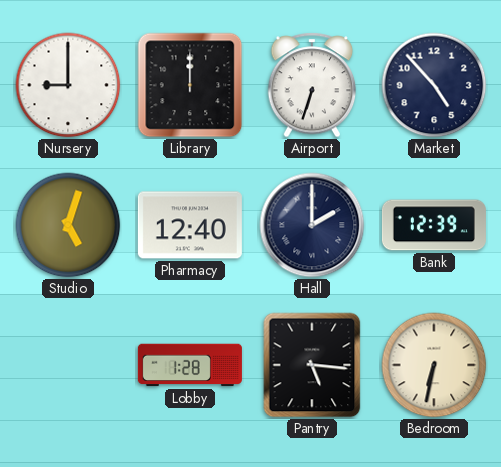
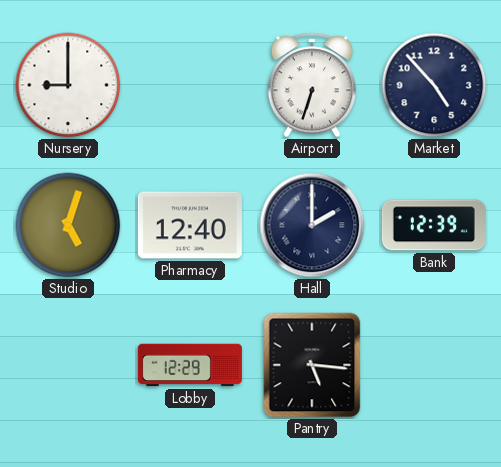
Library: 12:00 -> none (190, 85)
Lobby: 1:28 -> 12:29 (190, 365)
Bedroom: 6:32 -> none (434, 365)
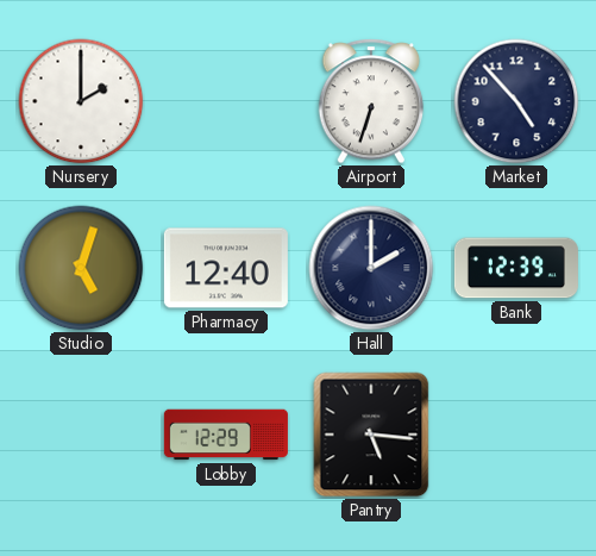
Nursery: 9:00 -> 2:00 (81, 101)
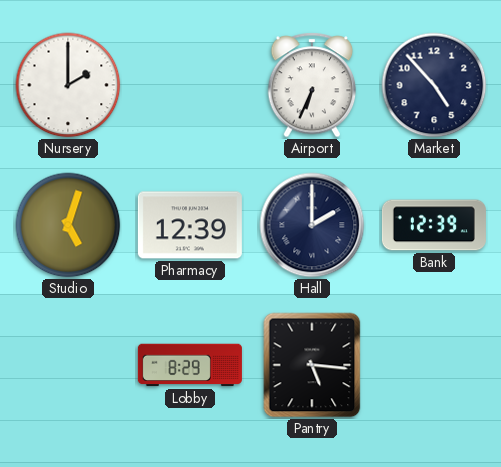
Airport: 6:33 -> 6:34 (312, 85)
Pharmacy: 12:40 -> 12:39 (190, 225)
Lobby: 12:29 -> 8:29 (190, 365)
